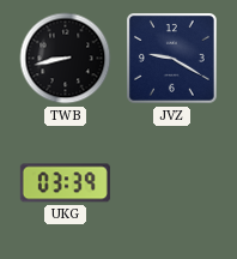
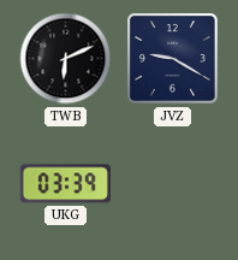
TWB: 8:43 -> 6:11 (66, 59)
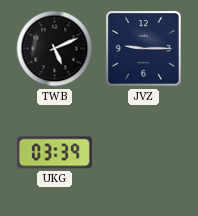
TWB: 6:11 -> 5:11 (55, 49)
JVZ: 9:20 -> 9:15 (144, 49)
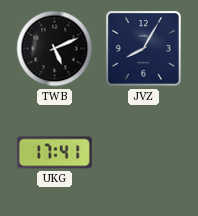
JVZ: 9:15 -> 8:05 (144, 49)
UKG: 03:39 -> 17:41 (54, 153)
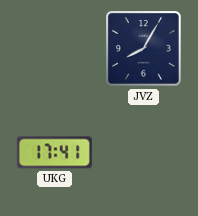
TWB: 5:11 -> none (55, 49)
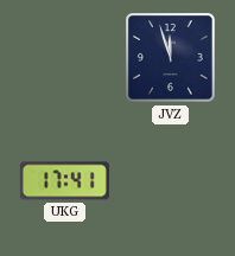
JVZ: 8:05 -> 11:57 (171, 58)
